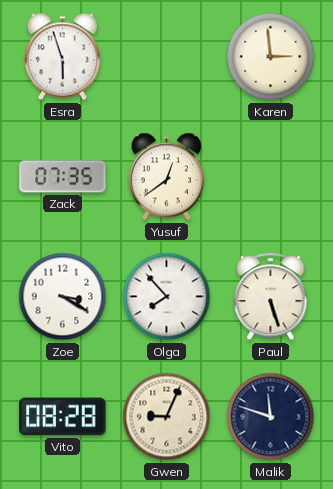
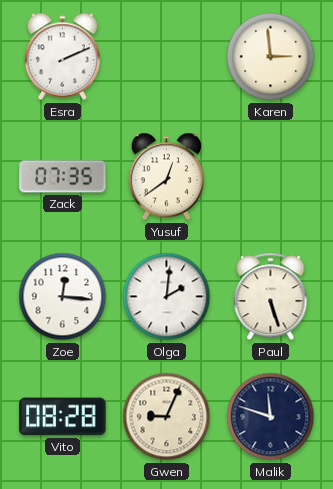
Esra: 5:57 -> 2:11 (62, 57)
Zoe: 3:20 -> 12:16 (63, 297)
Olga: 7:53 -> 2:01 (167, 297)
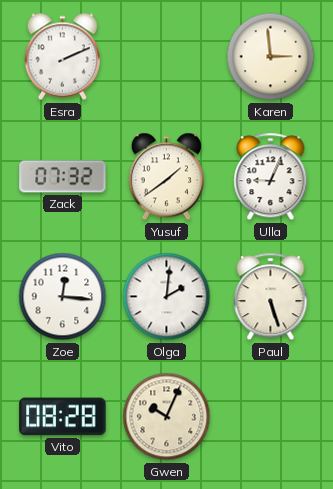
Zack: 07:35 -> 07:32 (63, 177)
Yusuf: 12:39 -> 1:39 (166, 177)
Ulla: none -> 9:04 (271, 177)
Gwen: 9:04 -> 10:04 (167, 417)
Malik: 11:48 -> none (271, 417)
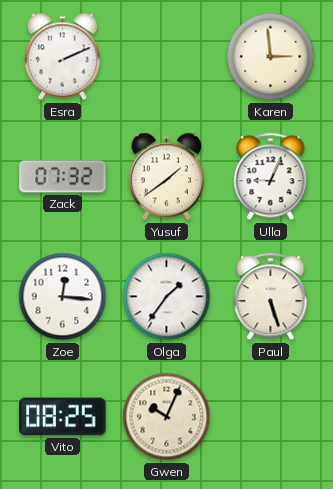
Olga: 2:01 -> 1:36 (167, 297)
Vito: 08:28 -> 08:25 (63, 417)
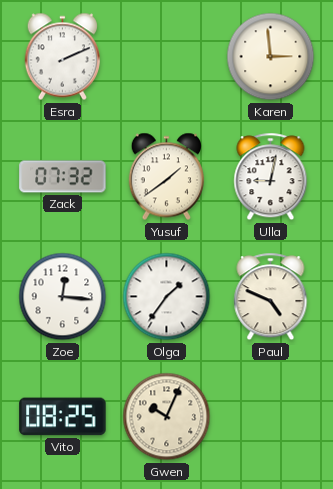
Ulla: 9:04 -> 9:02 (271, 177)
Paul: 5:27 -> 4:49 (271, 297)
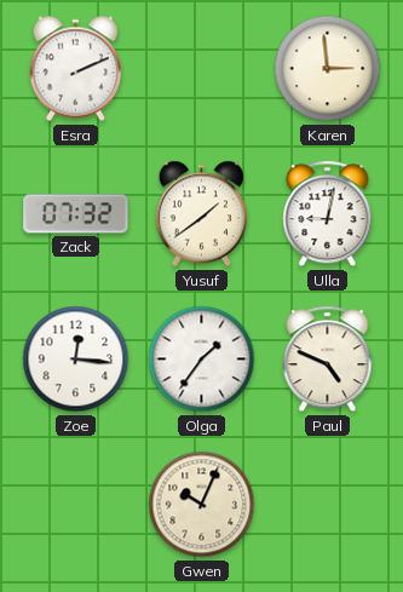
Vito: 08:25 -> none (63, 417)
